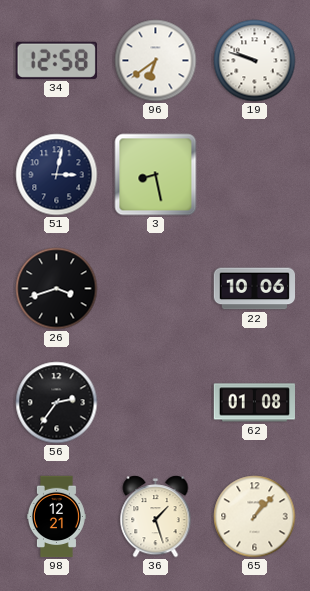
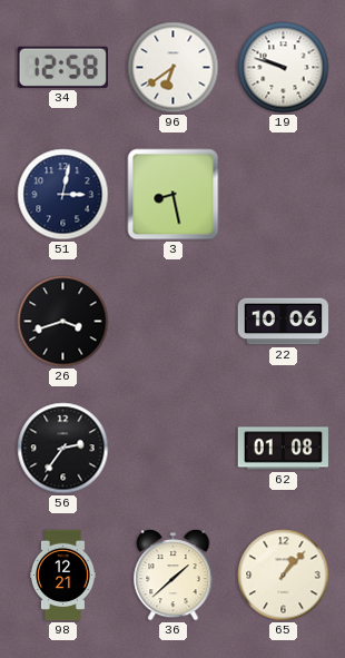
36: 1:27 -> 1:38 (174, 576)
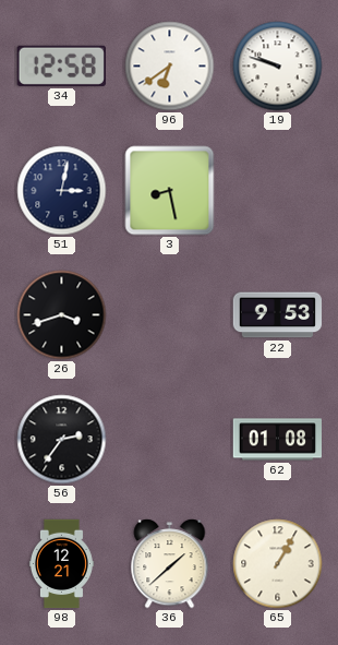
22: 10:06 -> 9:53 (278, 315)
65: 1:07 -> 1:05 (278, 564)
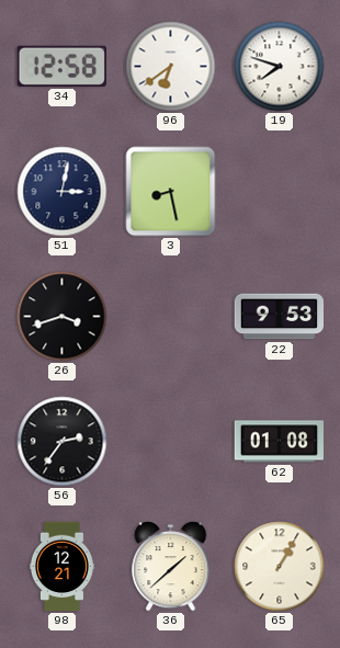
19: 9:48 -> 7:48 (280, 67)
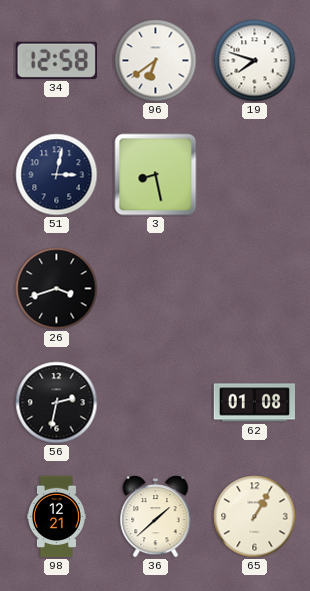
22: 9:53 -> none (280, 317)
56: 2:36 -> 2:32 (57, 403)
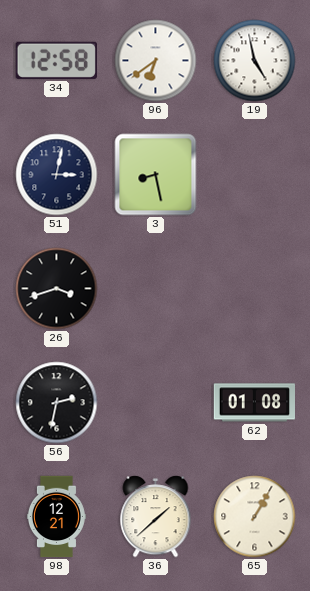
19: 7:48 -> 4:58 (255, 61)
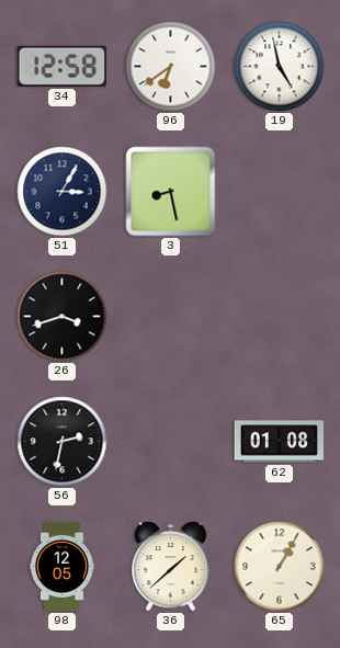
51: 3:02 -> 3:05 (63, 192)
98: 12:21 -> 12:05 (61, 567)
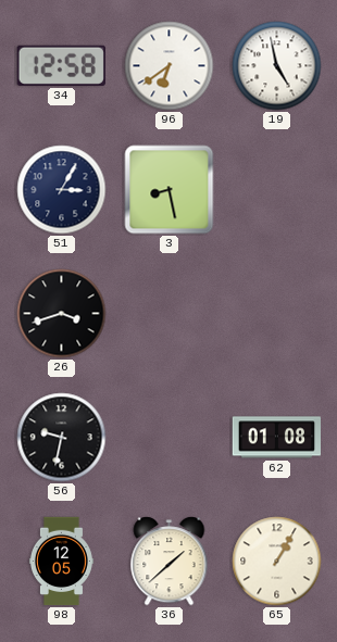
56: 2:32 -> 9:32 (62, 438)
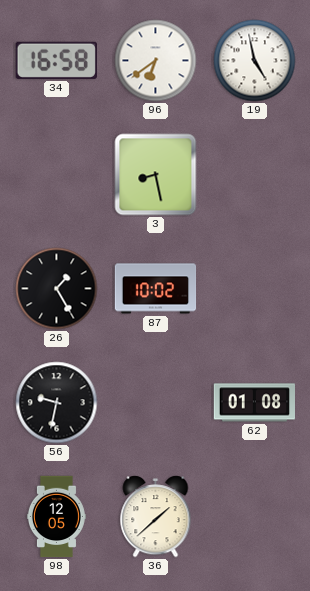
34: 12:58 -> 16:58 (56, 60)
51: 3:05 -> none (62, 190)
26: 3:42 -> 1:25 (57, 289)
87: none -> 10:02 (156, 289)
65: 1:05 -> none (277, 562)
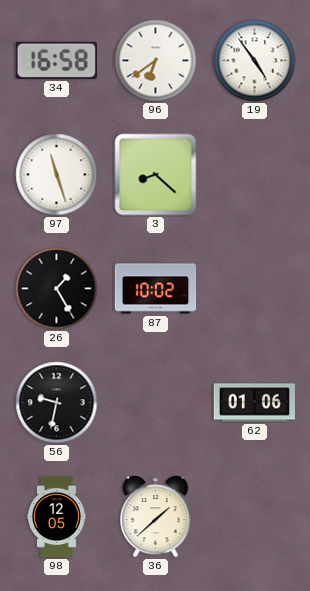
19: 4:58 -> 4:54 (255, 61)
97: none -> 11:27 (57, 175)
3: 8:28 -> 8:22 (156, 175)
62: 01:08 -> 01:06 (255, 403)
